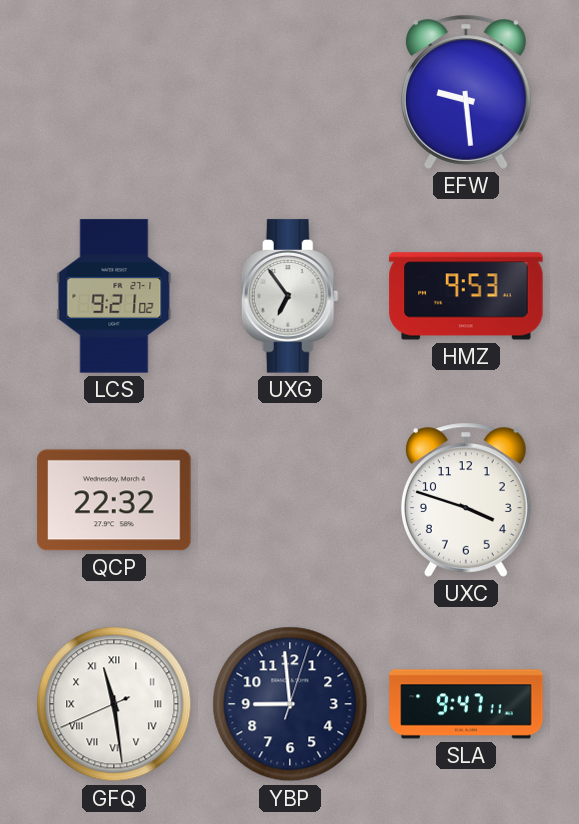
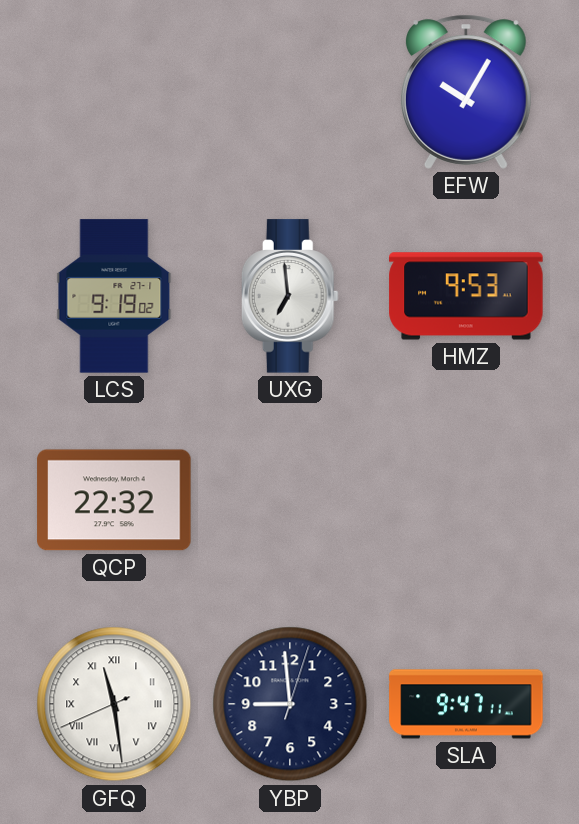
EFW: 9:29 -> 10:05 (466, 92)
LCS: 9:21 -> 9:19 (114, 296)
UXG: 6:54 -> 6:59 (290, 296)
UXC: 3:48 -> none (466, 500)
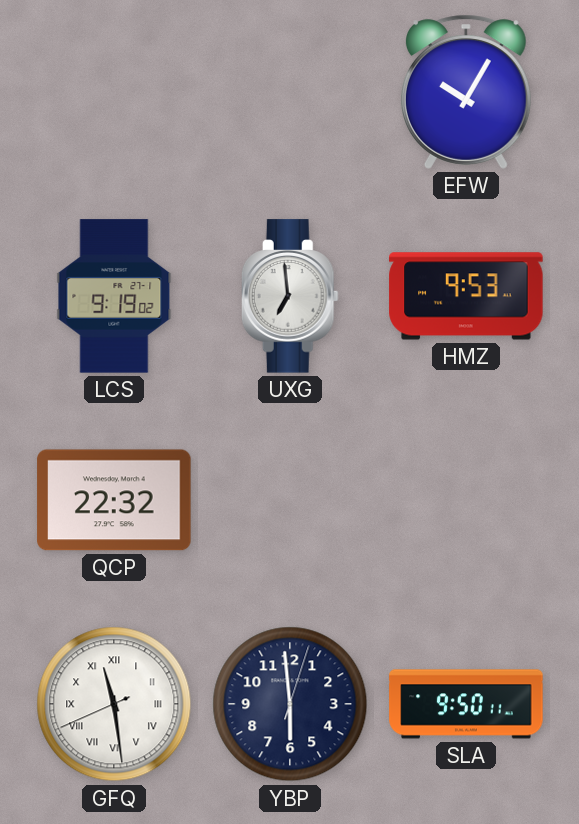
YBP: 8:59 -> 5:59 (290, 704)
SLA: 9:47 -> 9:50 (466, 704)
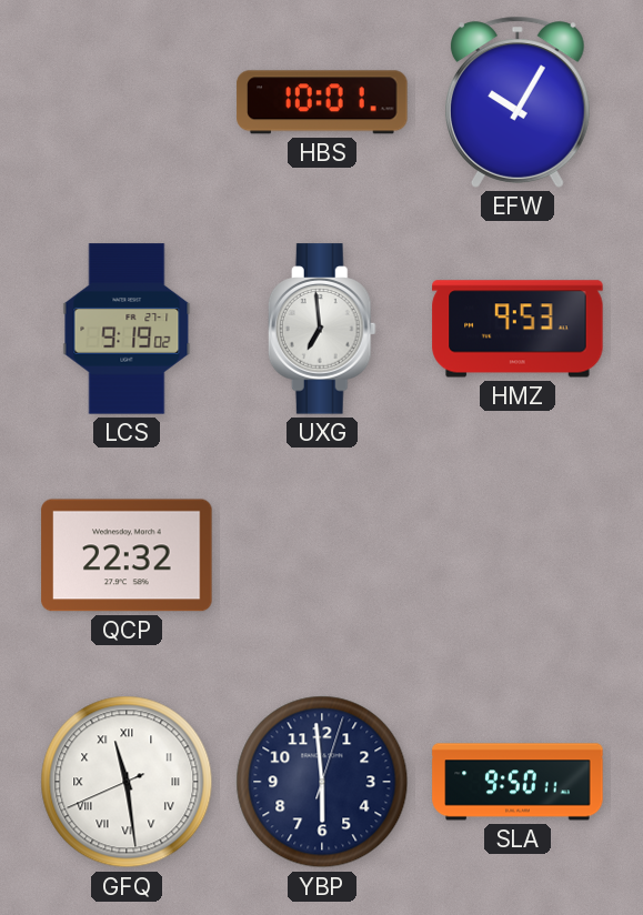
HBS: none -> 10:01 (322, 102)
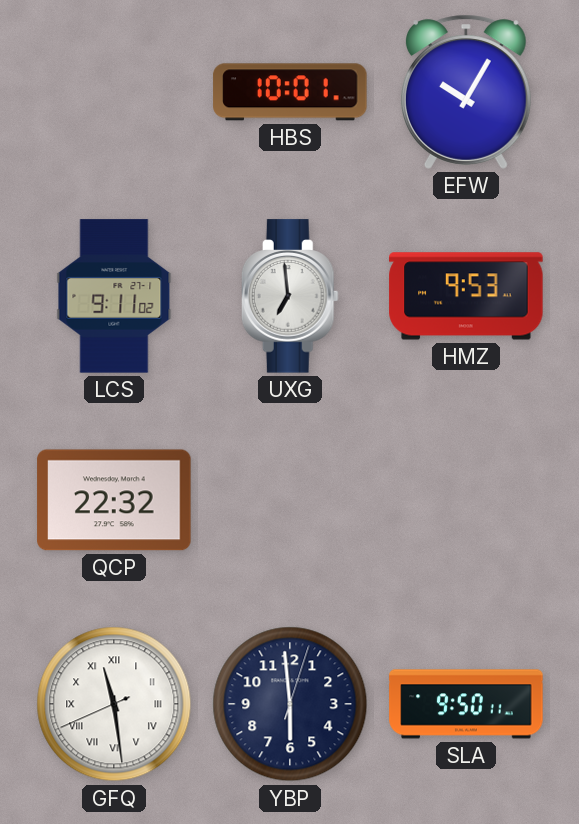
LCS: 9:19 -> 9:11 (114, 296)
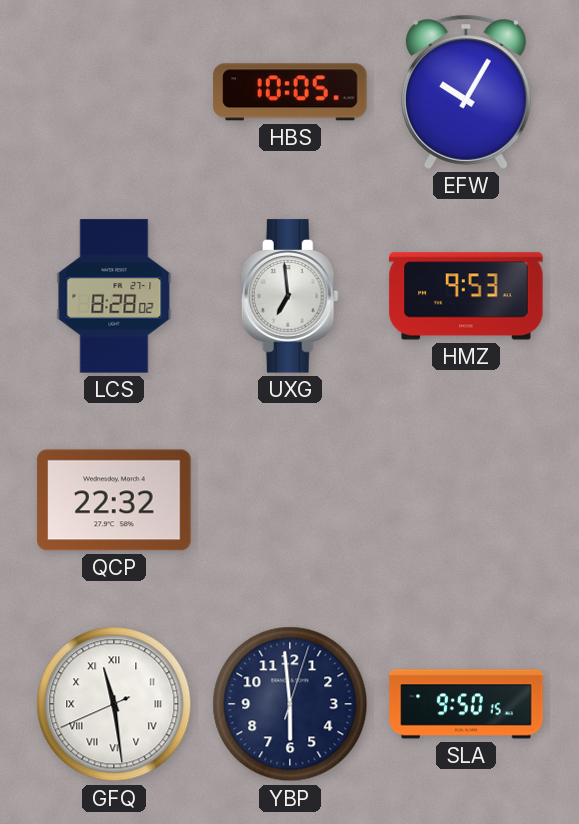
HBS: 10:01 -> 10:05 (290, 92)
LCS: 9:11 -> 8:28 (114, 296)
SLA: 9:50:11 -> 9:50:15 (466, 704)
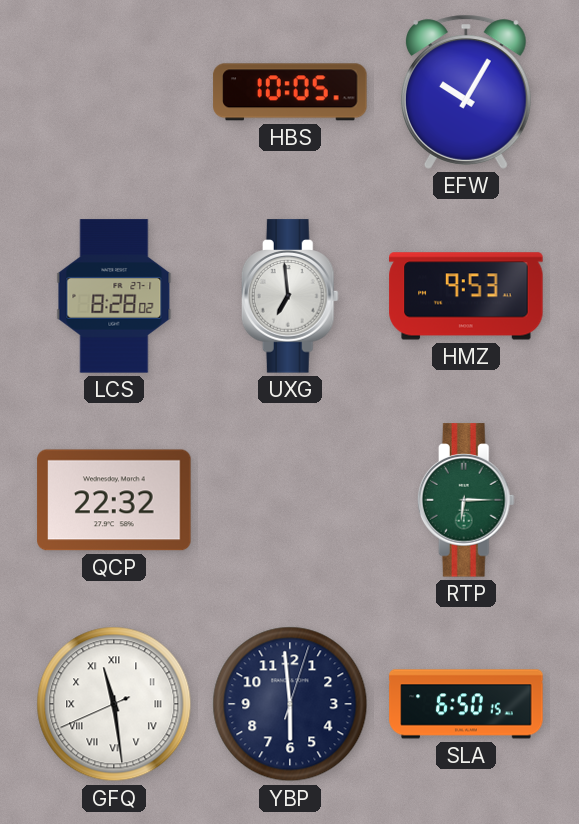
RTP: none -> 6:15 (466, 500)
SLA: 9:50 -> 6:50 (466, 704)
